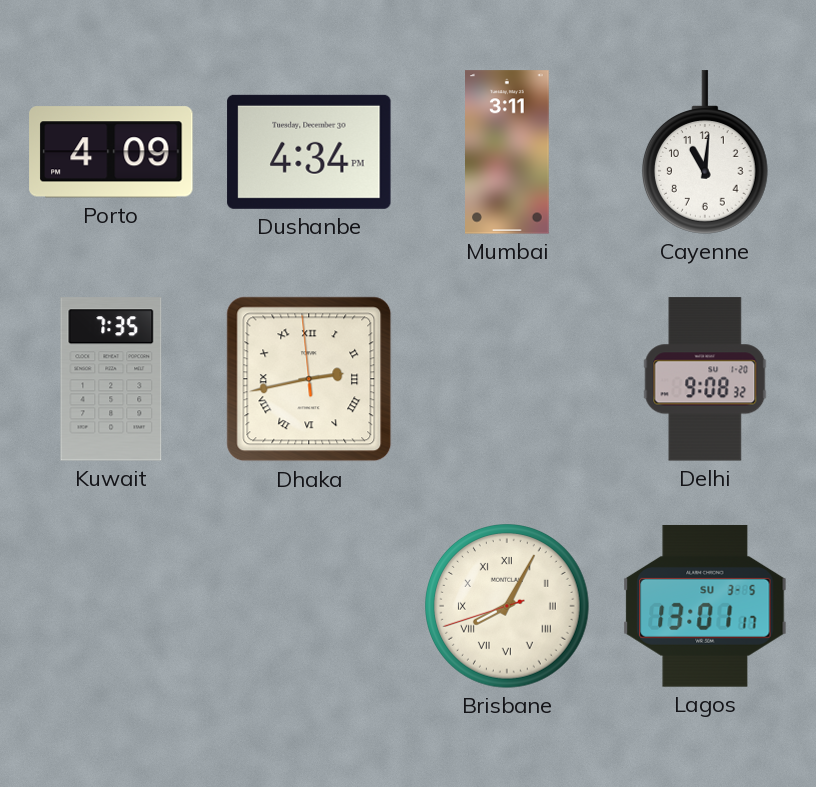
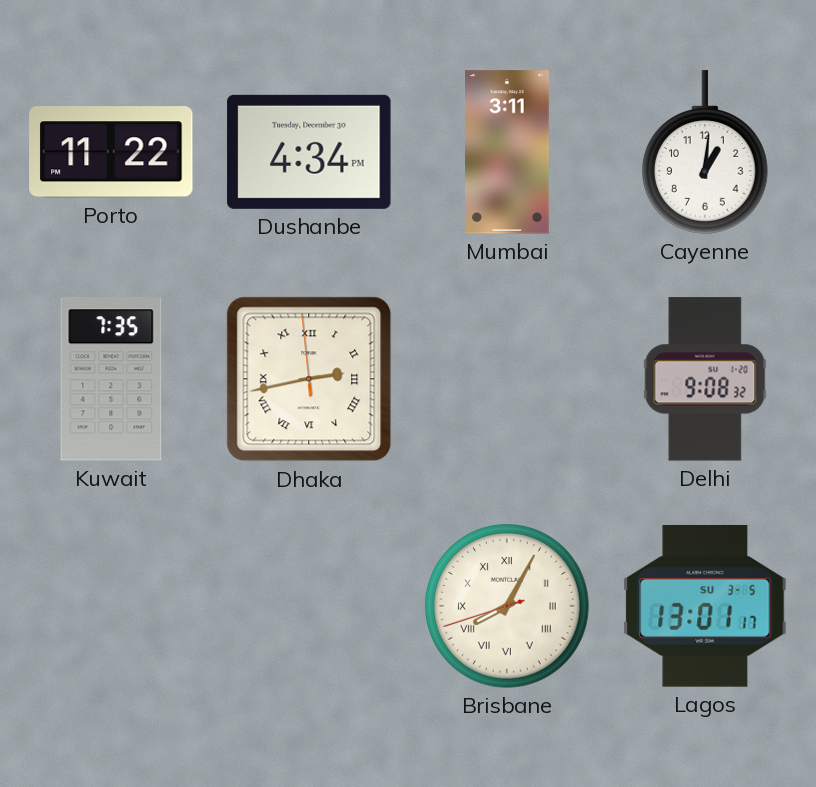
Porto: 4:09 -> 11:22 (111, 152)
Cayenne: 11:01 -> 1:01 (705, 152)
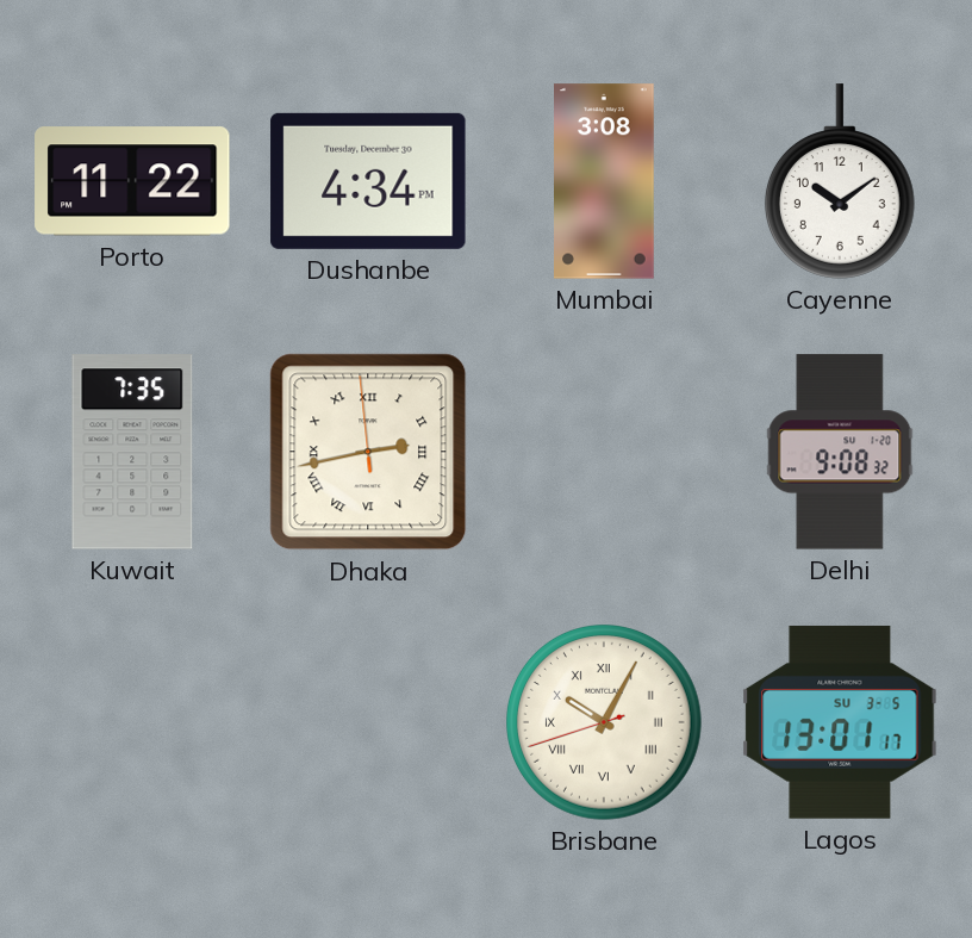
Mumbai: 3:11 -> 3:08 (604, 181)
Cayenne: 1:01 -> 10:09 (840, 181)
Brisbane: 8:04 -> 10:04 (605, 723)
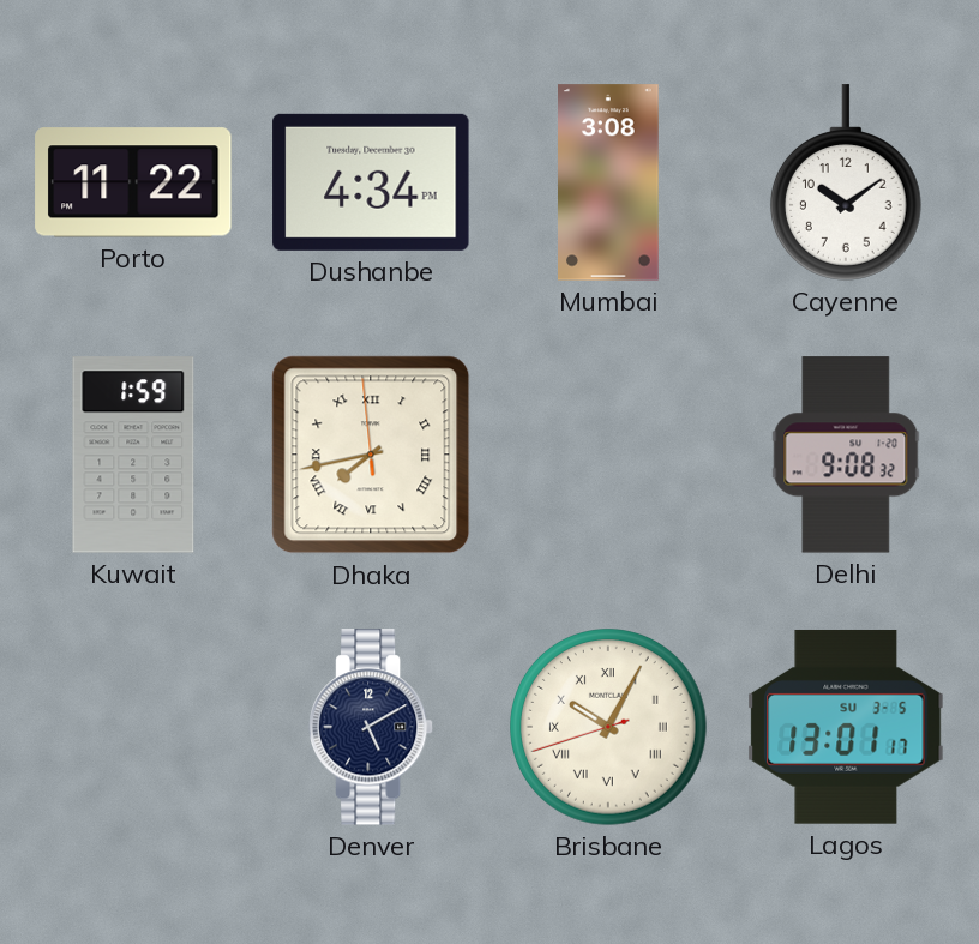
Kuwait: 7:35 -> 1:59 (133, 455)
Dhaka: 2:42 -> 7:42 (371, 455)
Denver: none -> 5:10 (371, 727)
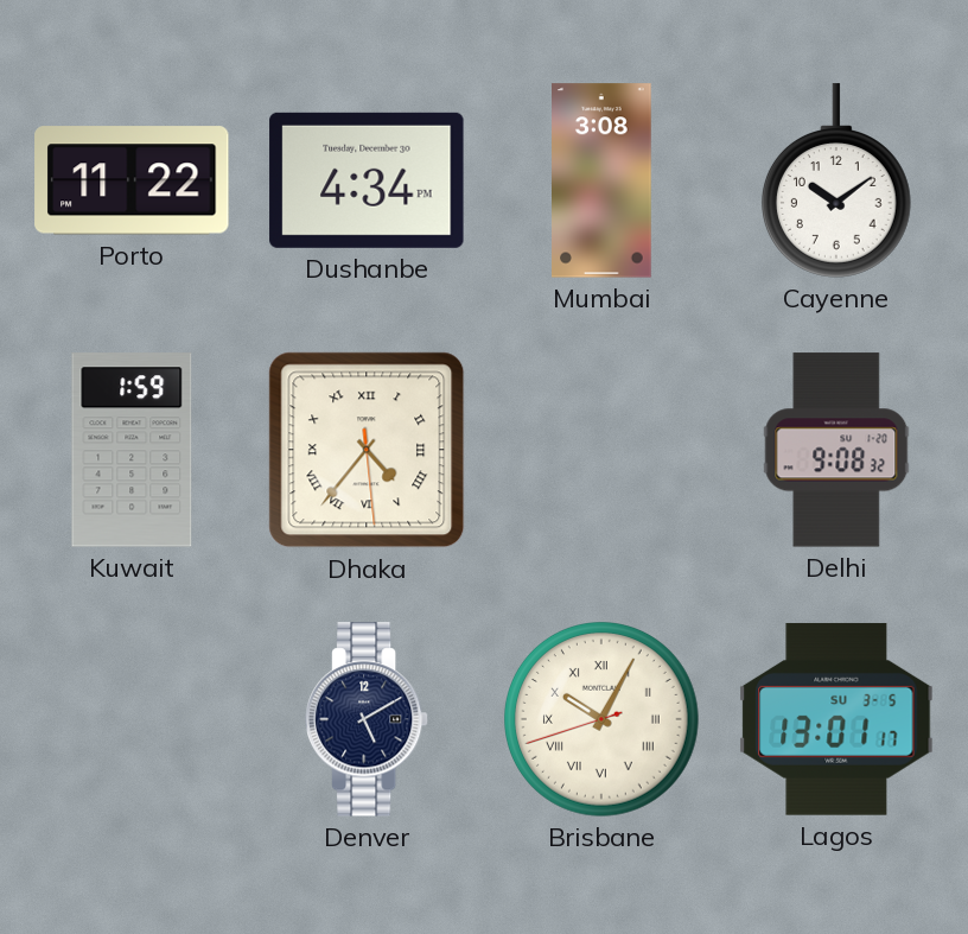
Dhaka: 7:42 -> 4:36 (367, 450)
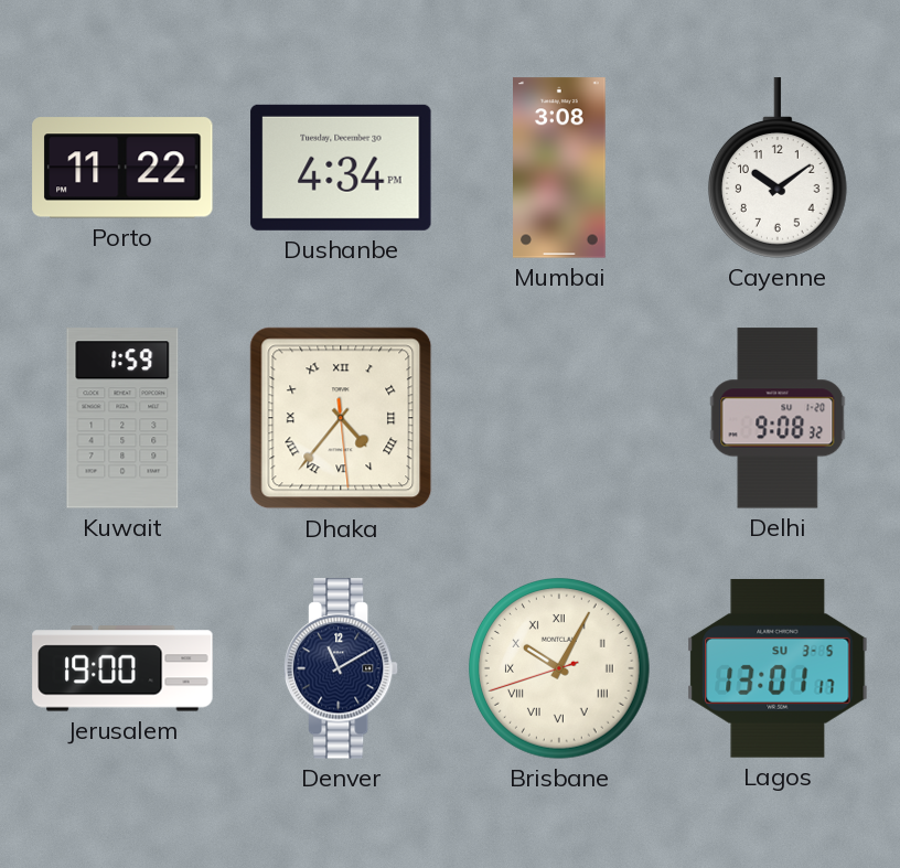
Jerusalem: none -> 19:00 (122, 668)
Denver: 5:10 -> 11:10 (341, 668)
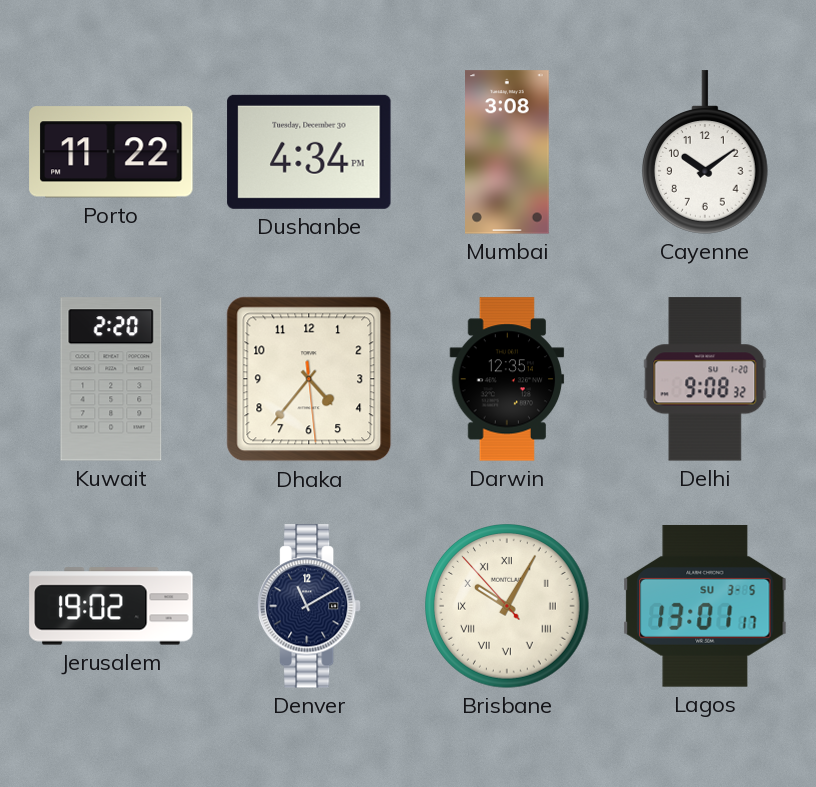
Kuwait: 1:59 -> 2:20 (111, 379)
Dhaka numerals: Roman -> Arabic (309, 379)
Darwin: none -> 12:35 (507, 379)
Jerusalem: 19:00 -> 19:02 (111, 606)
Brisbane: 10:04:42 -> 10:04:53 (508, 607)
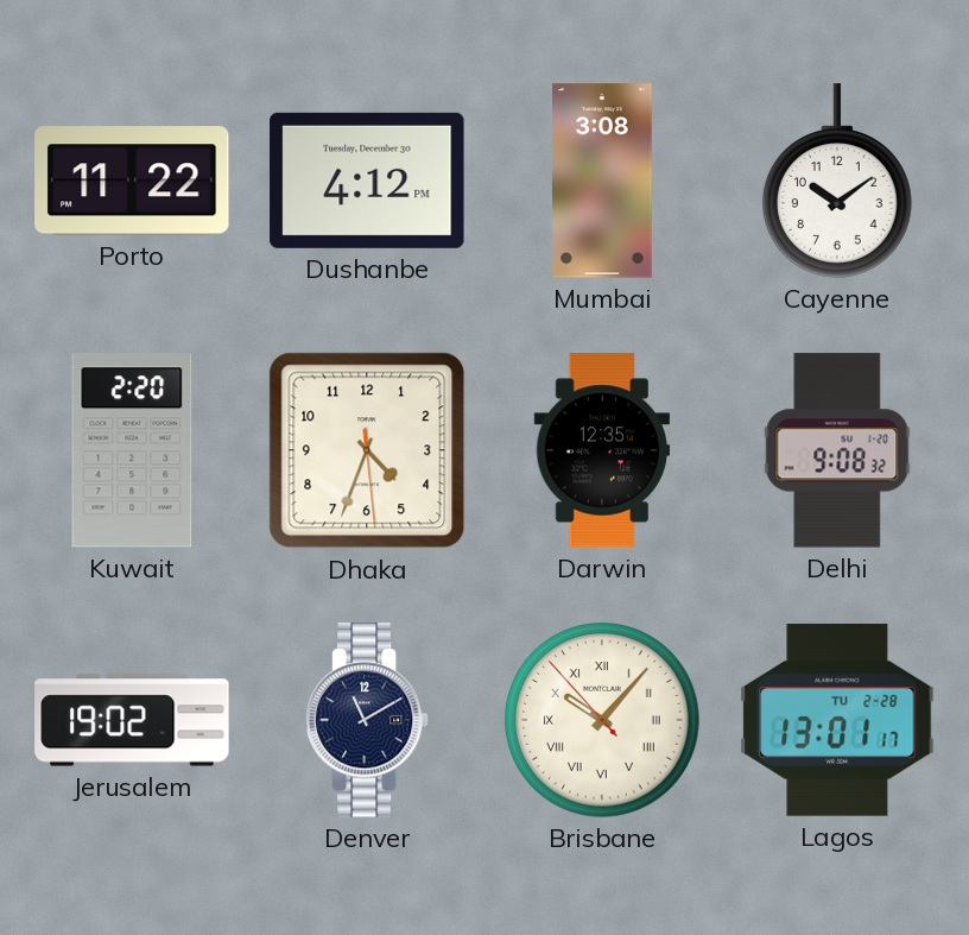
Dushanbe: 4:34 -> 4:12 (367, 181)
Dhaka: 4:36 -> 4:33 (367, 450)
Brisbane: 10:04 -> 10:06 (603, 721)
Lagos date: SU 3-5 -> TU 2-28 (837, 720)
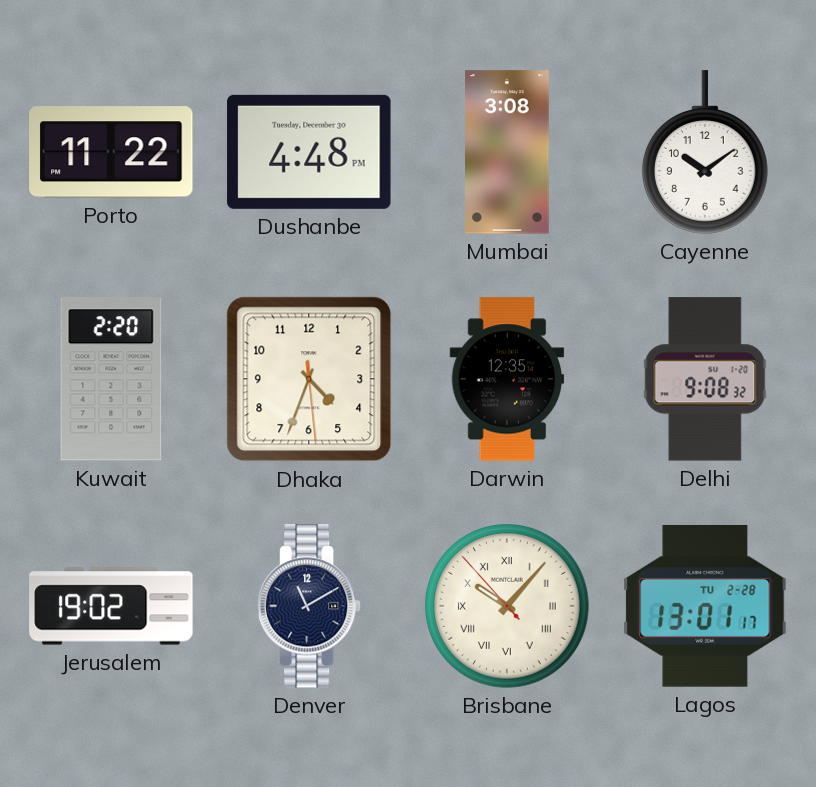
Dushanbe: 4:12 -> 4:48 (309, 152)
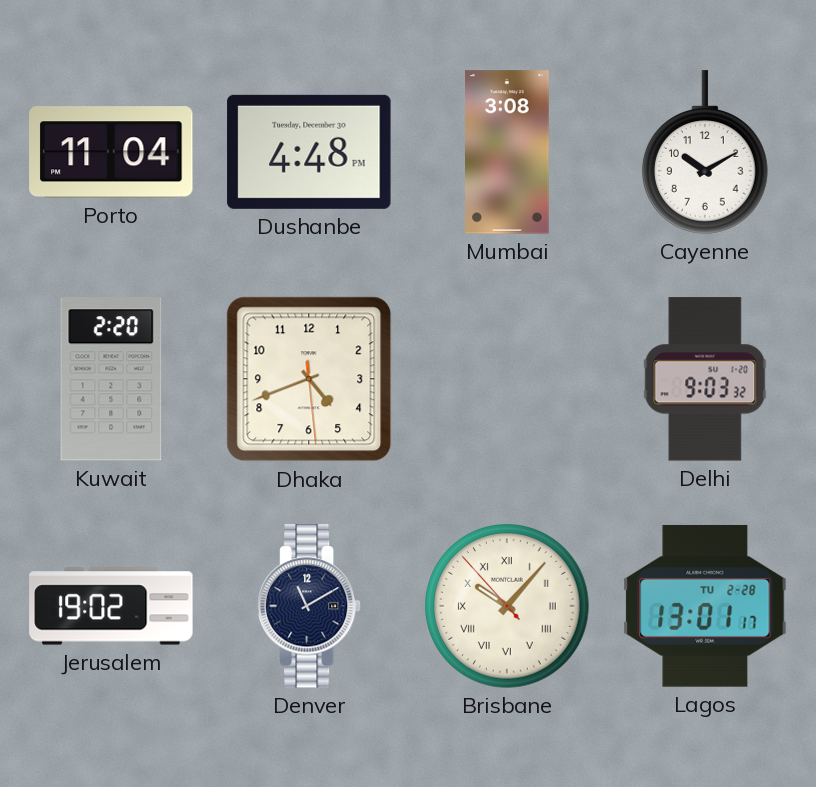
Porto: 11:22 -> 11:04 (111, 152)
Cayenne: 10:09 -> 10:10 (705, 152)
Dhaka: 4:33 -> 4:41 (309, 379)
Darwin: 12:35 -> none (507, 379)
Delhi: 9:08 -> 9:03 (705, 379)
